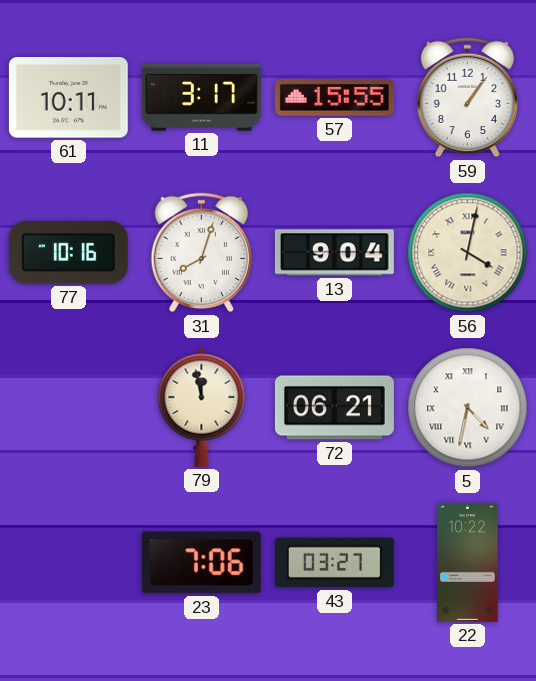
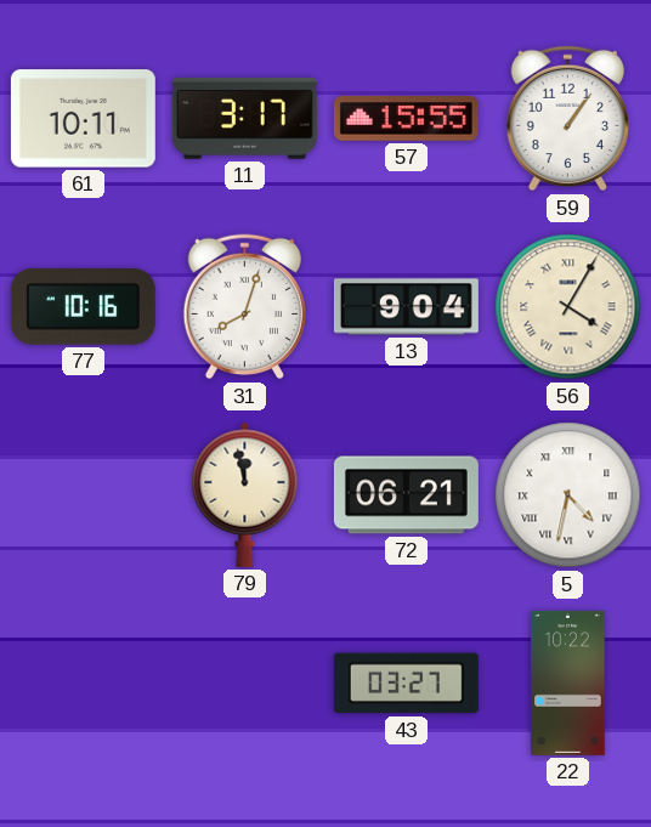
56: 4:02 -> 4:05 (568, 307)
23: 7:06 -> none (201, 563)
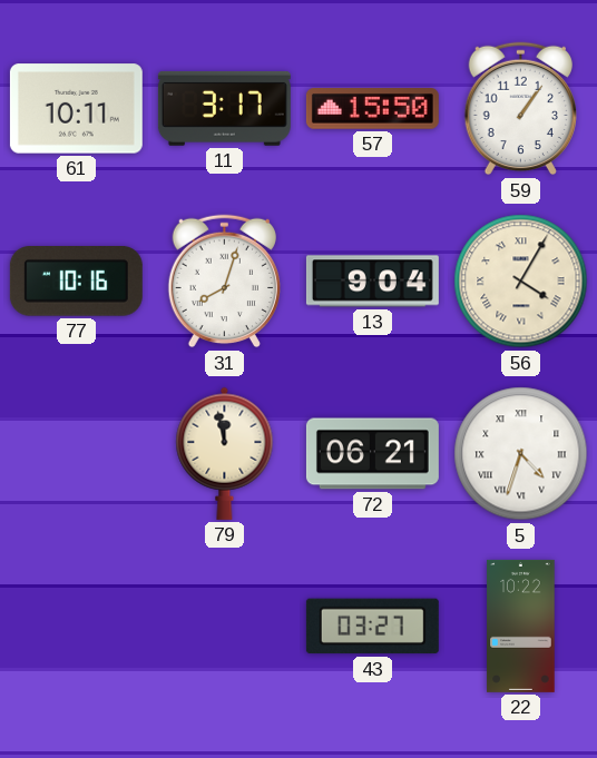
57: 15:55 -> 15:50 (372, 109)
5: 4:32 -> 4:33 (521, 454)
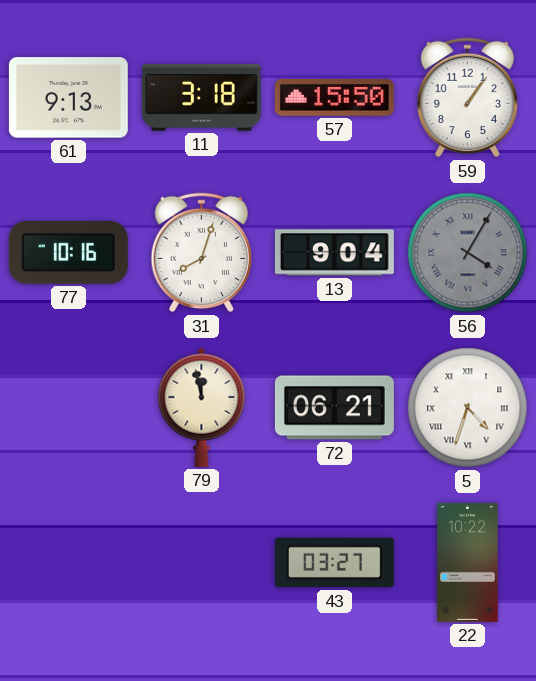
61: 10:11 -> 9:13 (68, 98)
11: 3:17 -> 3:18 (201, 97)
56 dial: cream -> grey (468, 253)
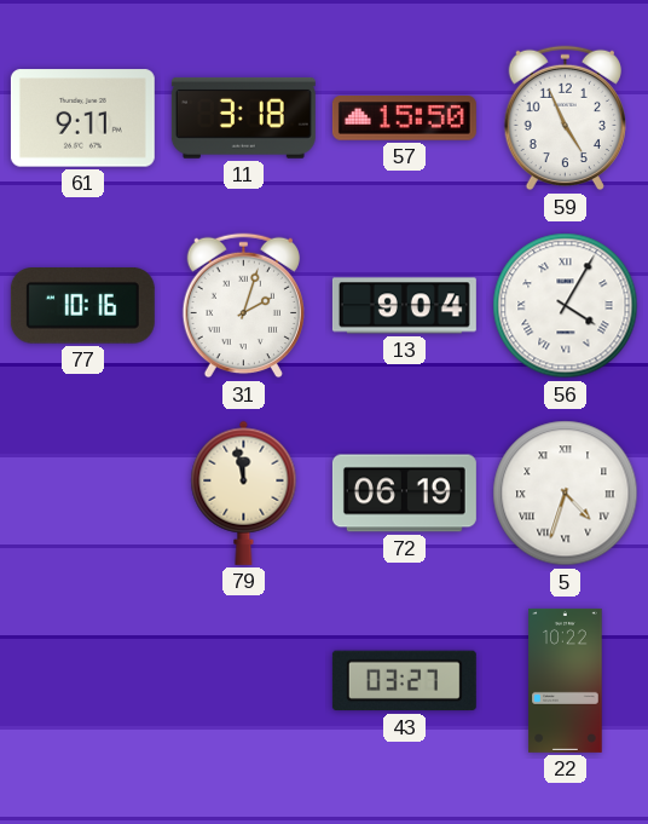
61: 9:13 -> 9:11 (82, 119)
59: 1:06 -> 4:56 (565, 119)
31: 8:03 -> 2:03 (243, 306)
56 dial: grey -> white (566, 306)
72: 06:21 -> 06:19 (404, 494)
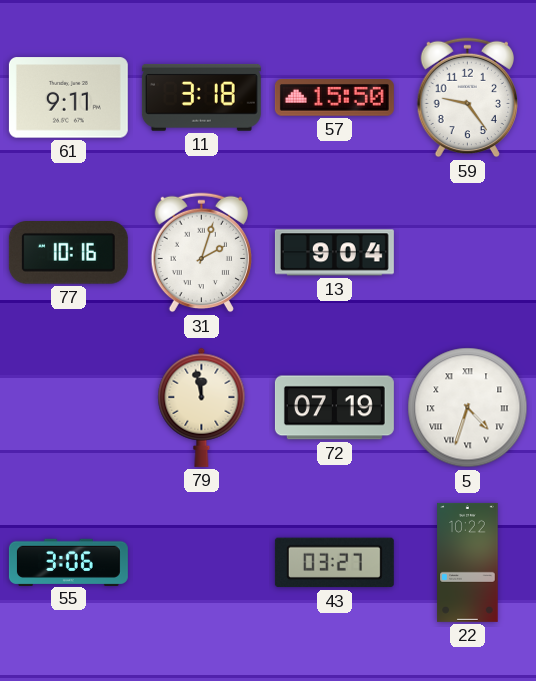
59: 4:56 -> 9:24 (467, 98)
56: 4:05 -> none (566, 306)
72: 06:19 -> 07:19 (334, 408)
55: none -> 3:06 (68, 562)
